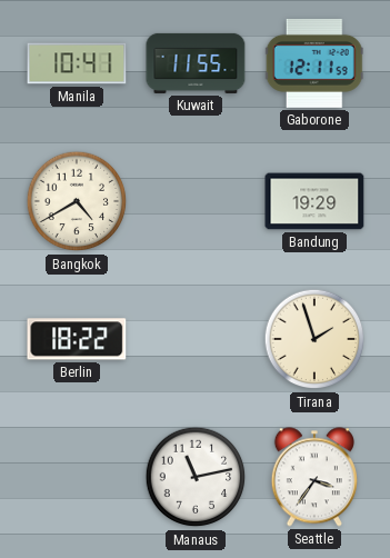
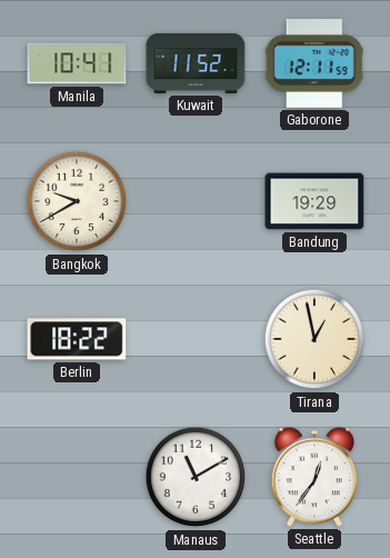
Kuwait: 11:55 -> 11:52 (196, 63)
Bangkok: 4:40 -> 9:40 (77, 201)
Tirana: 1:57 -> 12:58 (314, 339)
Manaus: 11:13 -> 11:10 (196, 477)
Seattle: 3:36 -> 12:36 (314, 477)
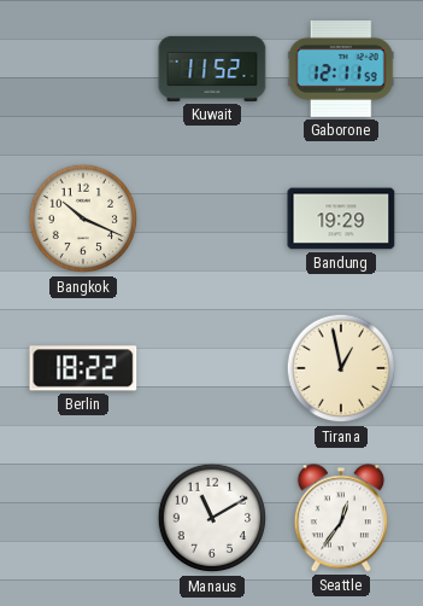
Manila: 10:41 -> none (77, 63)
Bangkok: 9:40 -> 10:19 (83, 218)
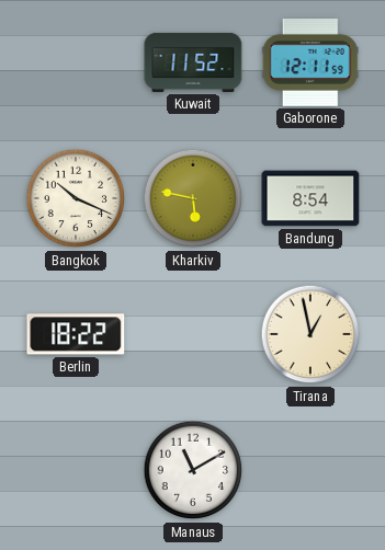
Kharkiv: none -> 5:47 (193, 198)
Bandung: 19:29 -> 8:54 (310, 198)
Seattle: 12:36 -> none (341, 518)
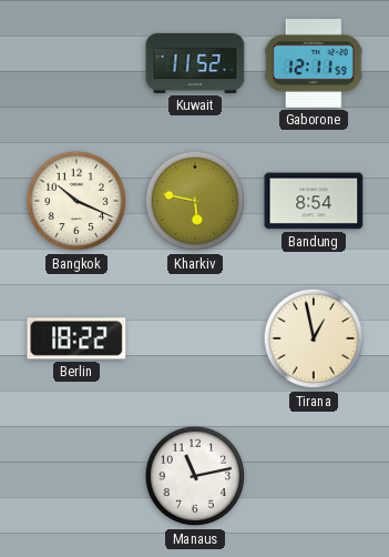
Manaus: 11:10 -> 11:13 (195, 476)
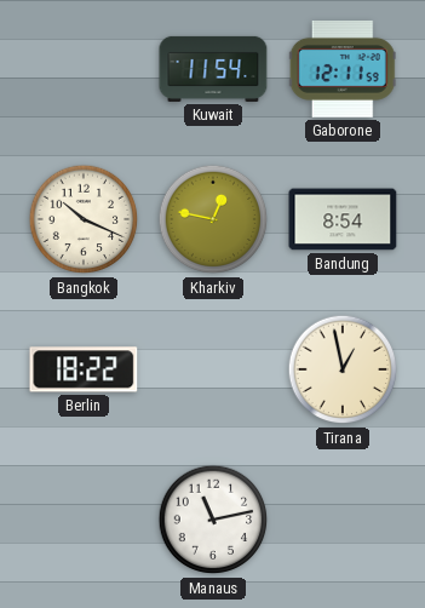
Kuwait: 11:52 -> 11:54 (213, 69)
Kharkiv: 5:47 -> 12:47 (213, 219)
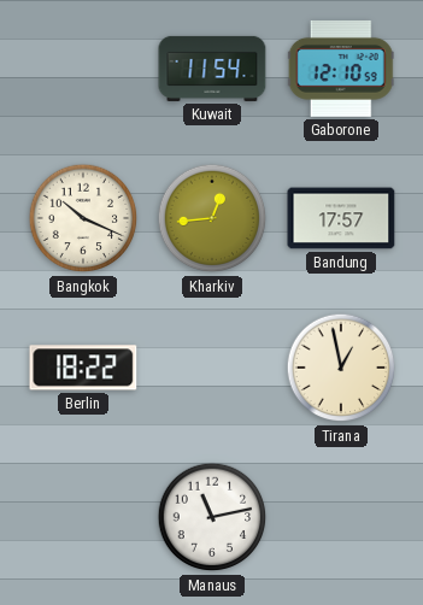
Gaborone: 12:11 -> 12:10 (341, 69)
Kharkiv: 12:47 -> 12:44 (212, 218)
Bandung: 8:54 -> 17:57 (341, 218)
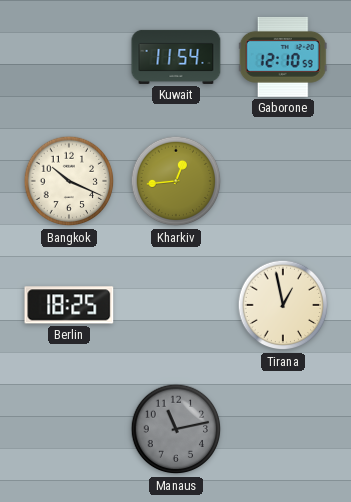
Bandung: 17:57 -> none (341, 218)
Berlin: 18:22 -> 18:25 (69, 305)
Manaus dial: white -> grey (176, 429)
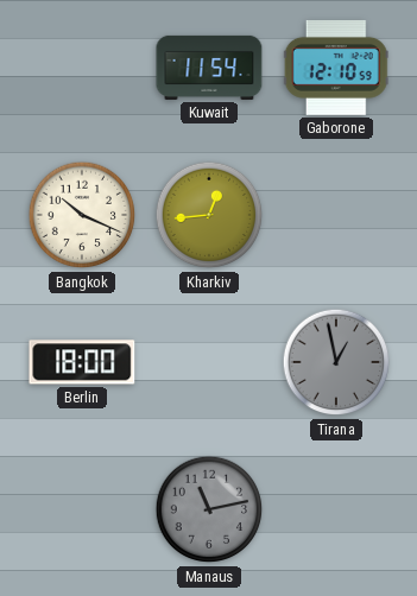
Berlin: 18:25 -> 18:00 (82, 362)
Tirana dial: cream -> grey (336, 362)
